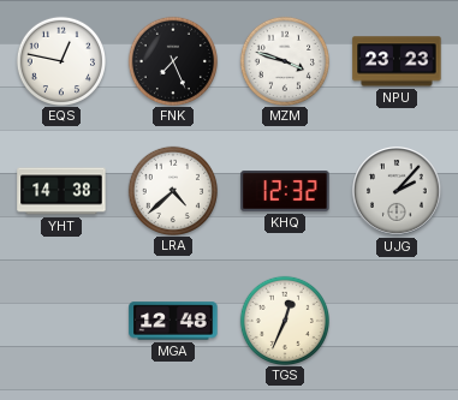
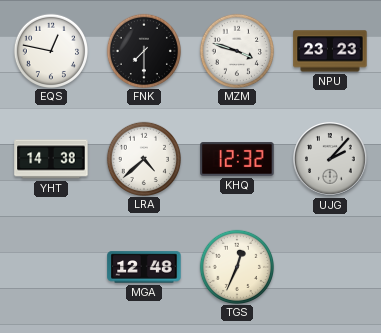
FNK: 7:26 -> 7:30 (143, 50)
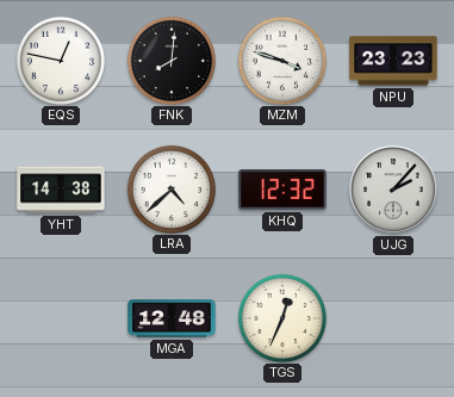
FNK: 7:30 -> 8:01 (170, 60)
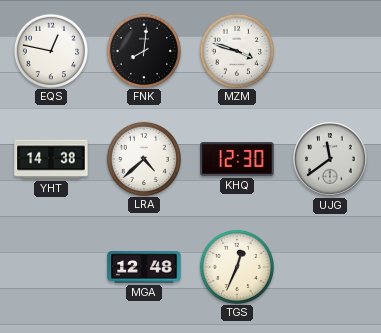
NPU: 23:23 -> none (393, 61)
KHQ: 12:32 -> 12:30 (237, 159)
UJG: 2:07 -> 11:39 (330, 159)
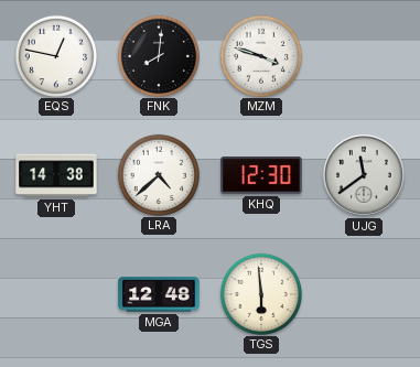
TGS: 12:34 -> 5:59 (260, 293)
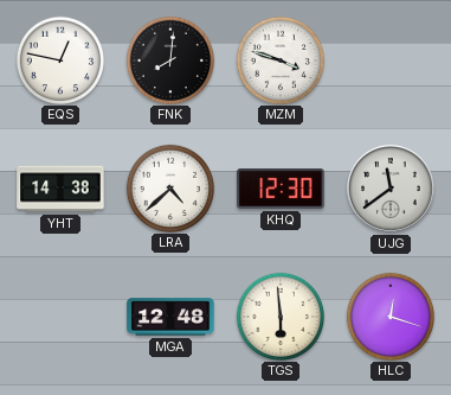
HLC: none -> 12:18 (389, 316)
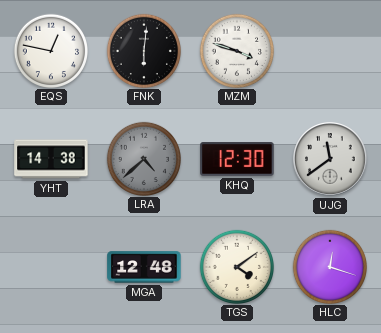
FNK: 8:01 -> 6:01 (143, 50)
LRA dial: white -> grey (143, 158)
TGS: 5:59 -> 4:09 (236, 266)
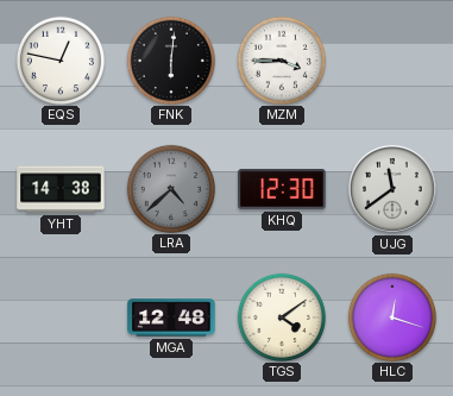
MZM: 3:48 -> 3:45 (281, 59)
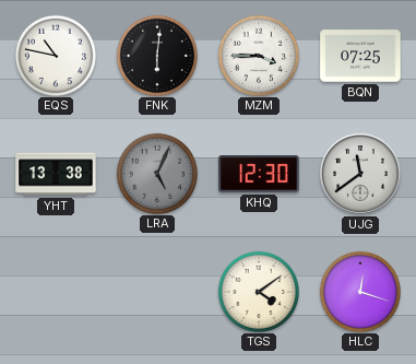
EQS: 12:47 -> 10:47 (55, 55)
BQN: none -> 07:25 (360, 56)
YHT: 14:38 -> 13:38 (56, 174)
LRA: 4:38 -> 5:04 (156, 173)
MGA: 12:48 -> none (171, 318)
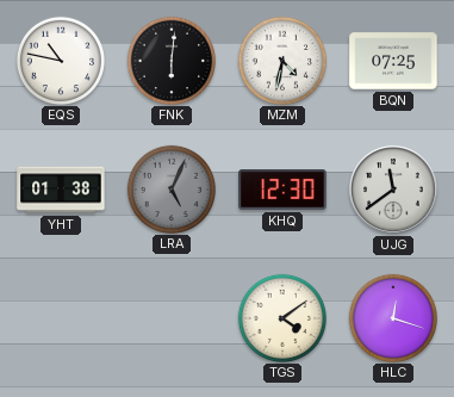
MZM: 3:45 -> 4:32 (281, 60)
YHT: 13:38 -> 01:38 (61, 190)
